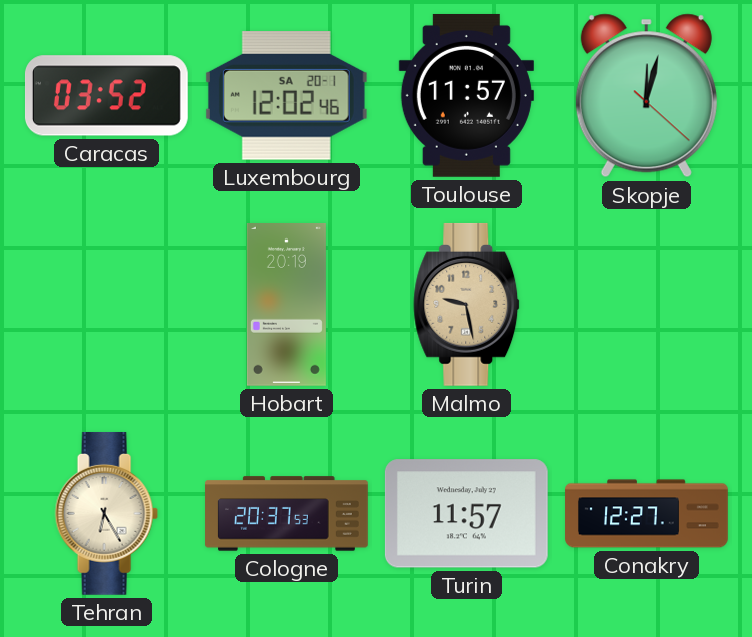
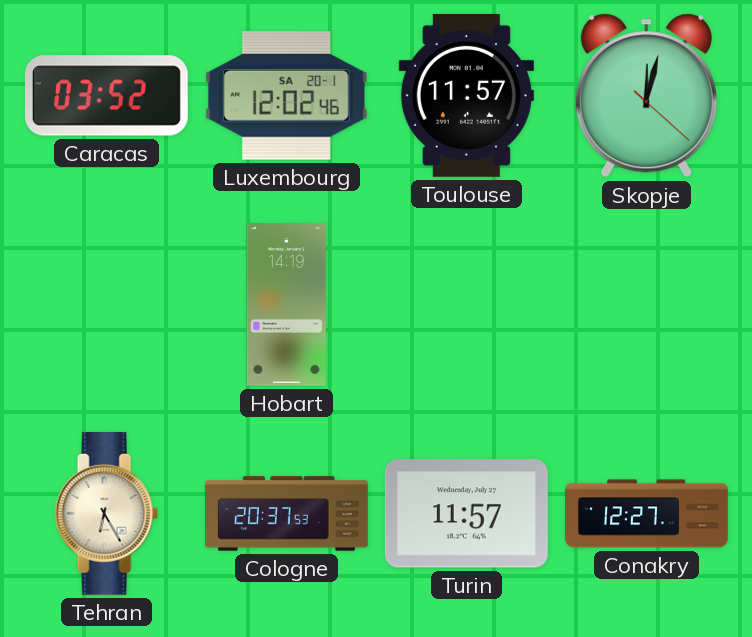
Hobart: 20:19 -> 14:19 (286, 305)
Malmo: 9:28 -> none (467, 304)
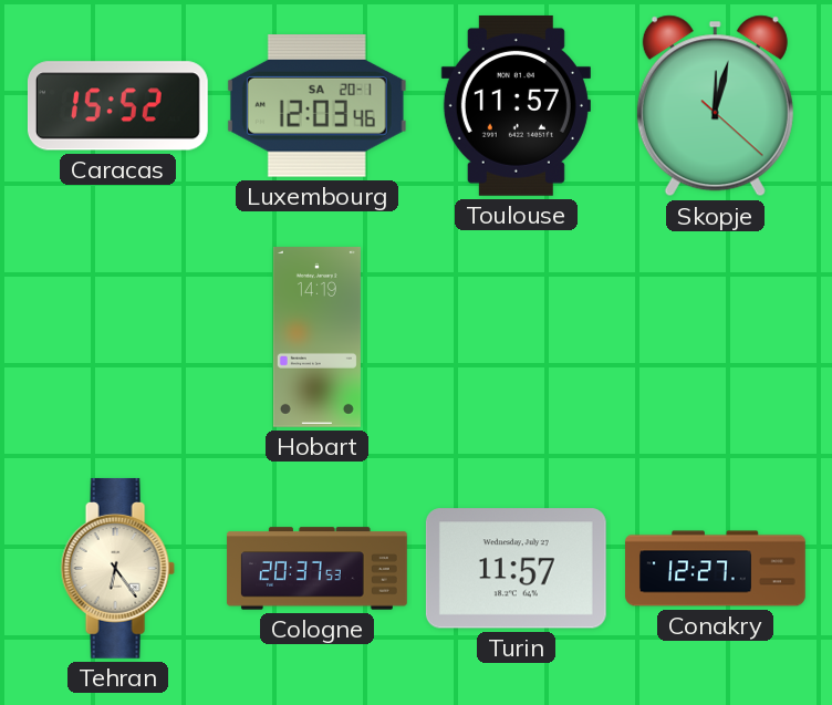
Caracas: 03:52 -> 15:52 (117, 106)
Luxembourg: 12:02 -> 12:03 (316, 106)
Tehran: 6:25 -> 6:24 (117, 568)
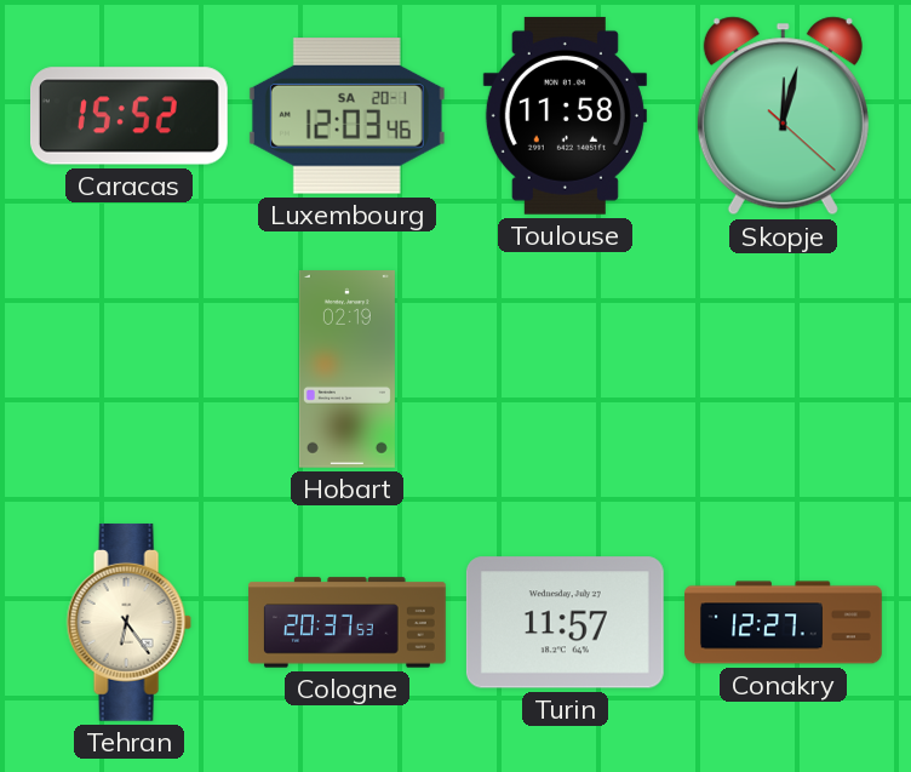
Toulouse: 11:57 -> 11:58 (565, 115)
Hobart: 14:19 -> 02:19 (346, 370)
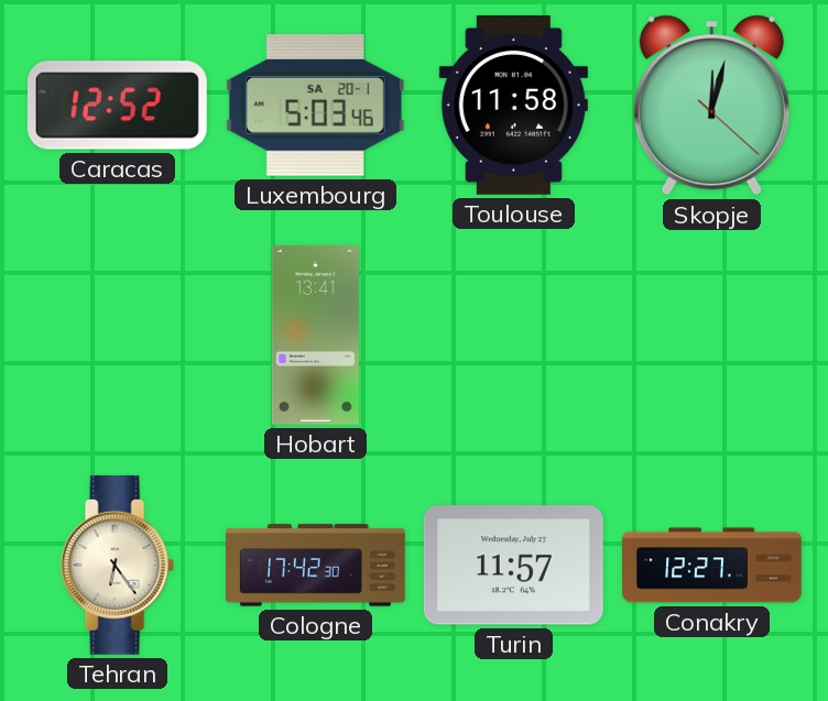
Caracas: 15:52 -> 12:52 (117, 106)
Luxembourg: 12:03 -> 5:03 (315, 106)
Hobart: 02:19 -> 13:41 (315, 336)
Cologne: 20:37 -> 17:42 (316, 566)
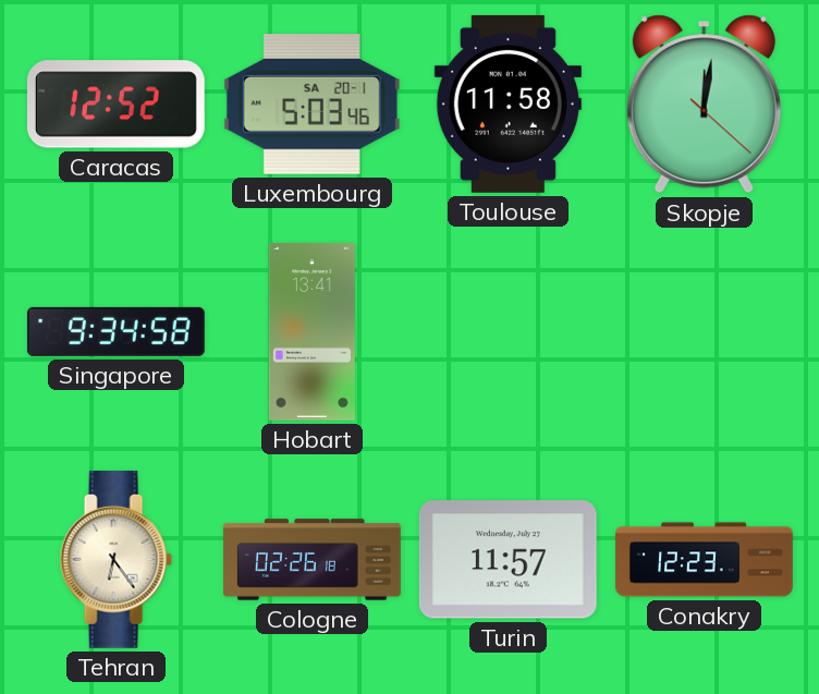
Skopje: 12:02 -> 12:01 (704, 105)
Singapore: none -> 9:34 (115, 331)
Cologne: 17:42 -> 02:26 (313, 560)
Conakry: 12:27 -> 12:23 (705, 560)
